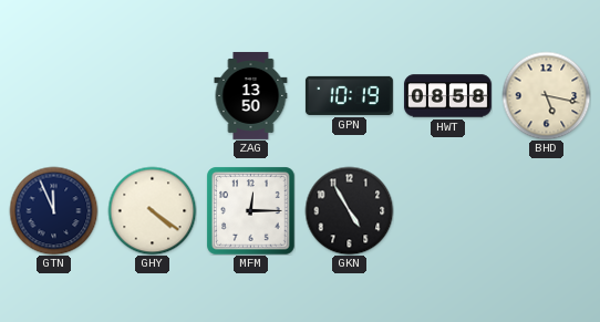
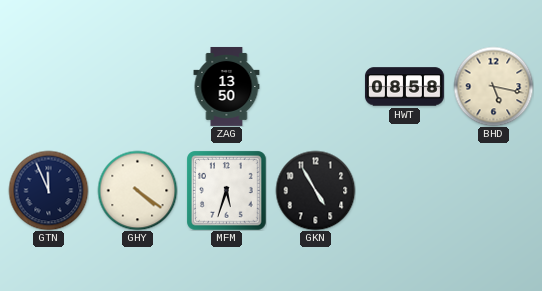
GPN: 10:19 -> none (349, 95)
MFM: 12:15 -> 5:33 (226, 190)
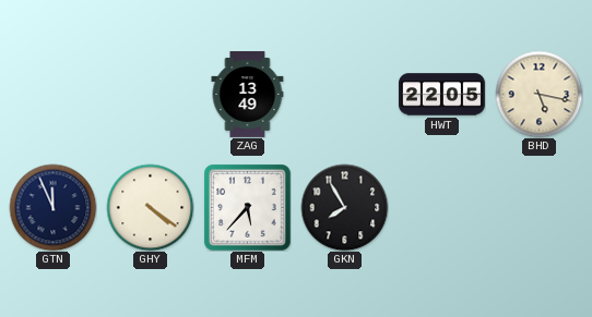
ZAG: 13:50 -> 13:49 (248, 94)
HWT: 08:58 -> 22:05 (441, 95)
MFM: 5:33 -> 5:37 (247, 207)
GKN: 4:55 -> 7:55 (344, 207)
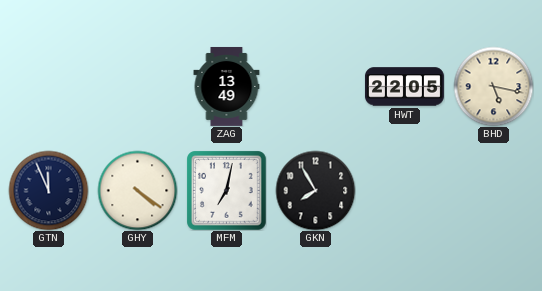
MFM: 5:37 -> 7:02 (226, 190)
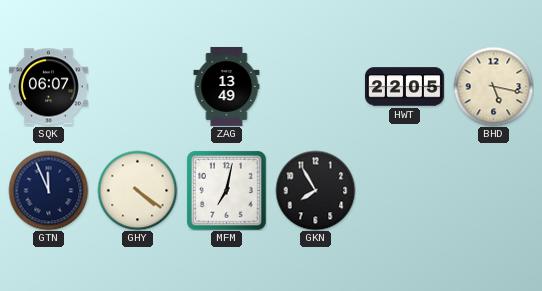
SQK: none -> 06:07 (48, 87)
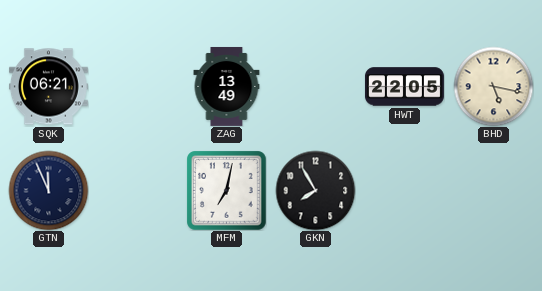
SQK: 06:07 -> 06:21 (48, 87)
GHY: 4:21 -> none (137, 190)
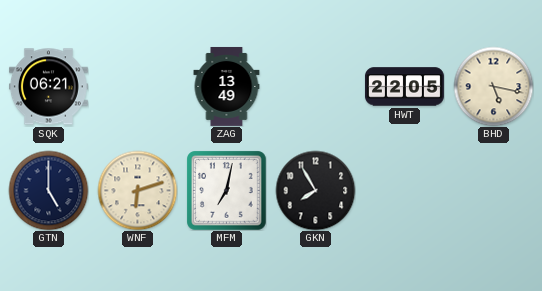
GTN: 11:56 -> 5:00 (48, 190)
WNF: none -> 6:12 (137, 190)
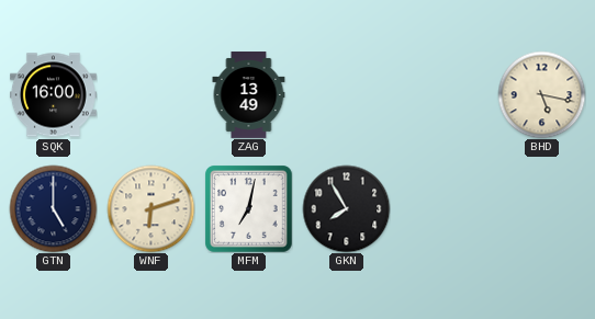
SQK: 06:21 -> 16:00 (53, 95)
HWT: 22:05 -> none (404, 87)
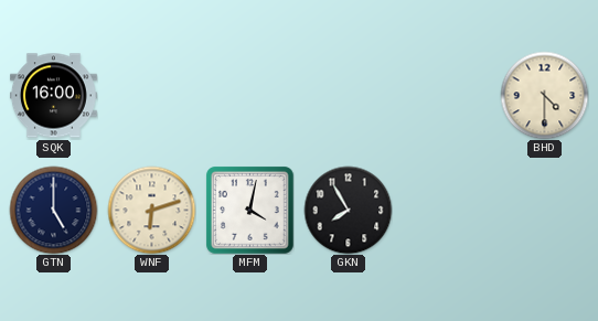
ZAG: 13:49 -> none (249, 94)
BHD: 5:17 -> 4:30 (544, 95)
MFM: 7:02 -> 4:02 (249, 210)
